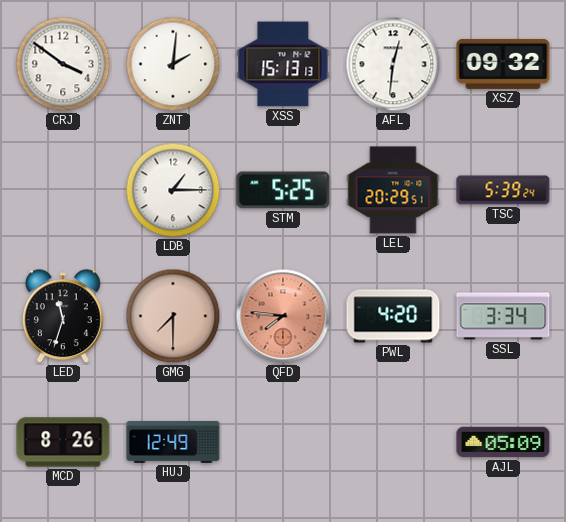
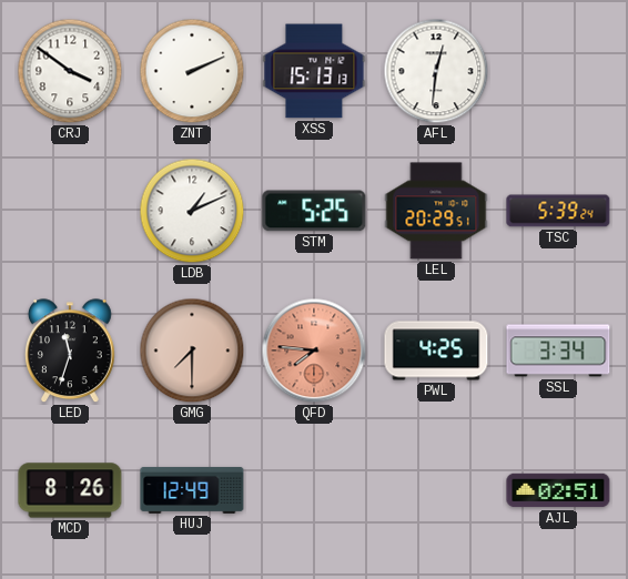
ZNT: 2:01 -> 2:11 (192, 71)
XSZ: 09:32 -> none (503, 64)
LDB: 1:15 -> 1:11 (192, 211)
PWL: 4:20 -> 4:25 (436, 351)
AJL: 05:09 -> 02:51 (558, 490)
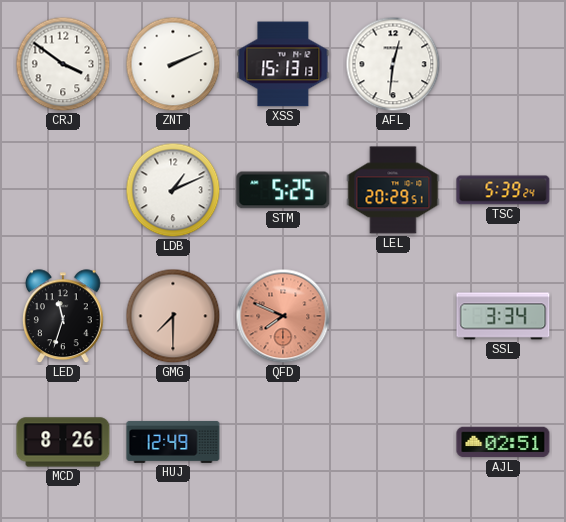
QFD: 7:46 -> 7:49 (283, 316)
PWL: 4:25 -> none (436, 351)
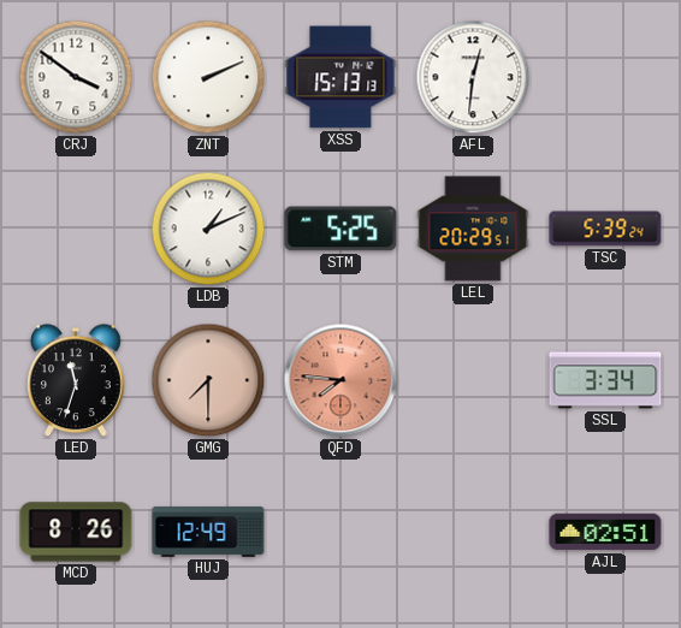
QFD: 7:49 -> 7:46 (340, 380)
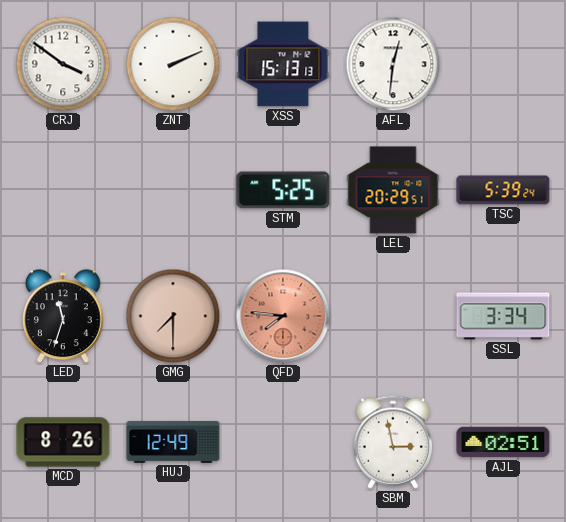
LDB: 1:11 -> none (208, 229)
SBM: none -> 2:58 (392, 442)
